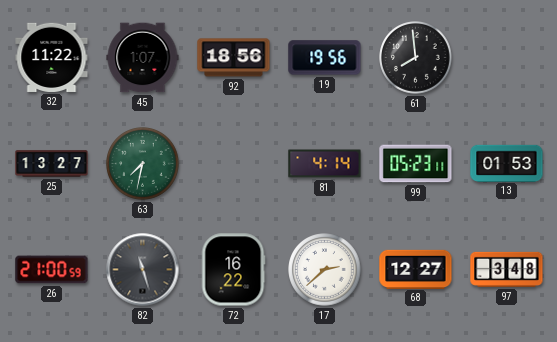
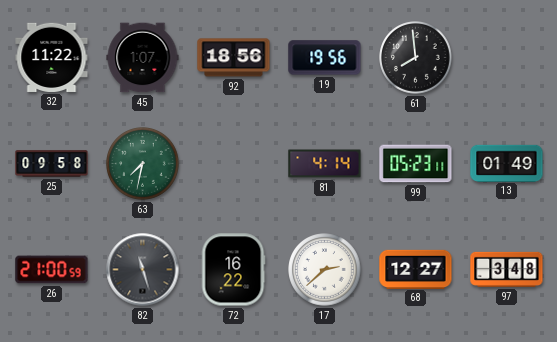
25: 13:27 -> 09:58 (52, 164)
13: 01:53 -> 01:49 (507, 163)
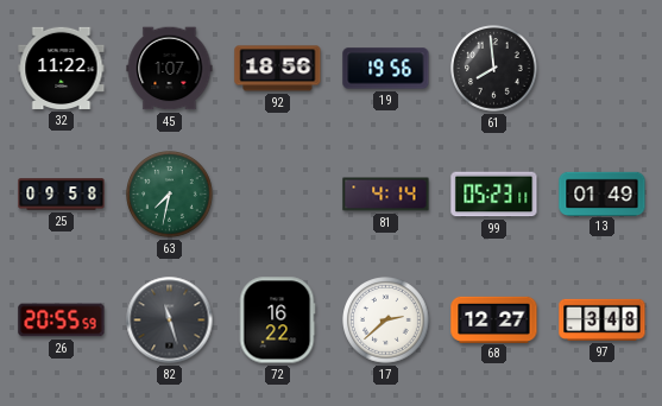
26: 21:00 -> 20:55 (62, 321)
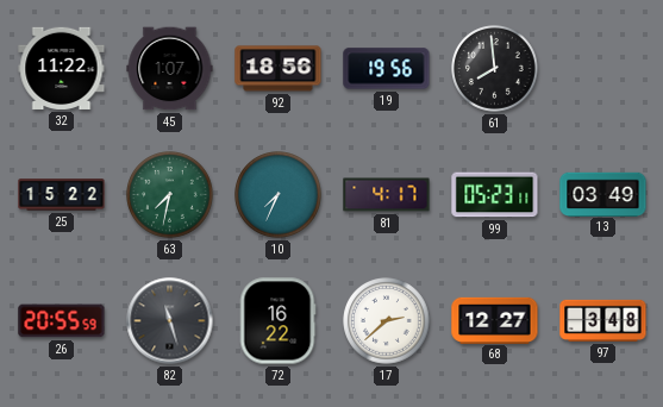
25: 09:58 -> 15:22 (62, 195)
10: none -> 7:34 (279, 195)
81: 4:14 -> 4:17 (387, 195)
13: 01:49 -> 03:49 (603, 194)
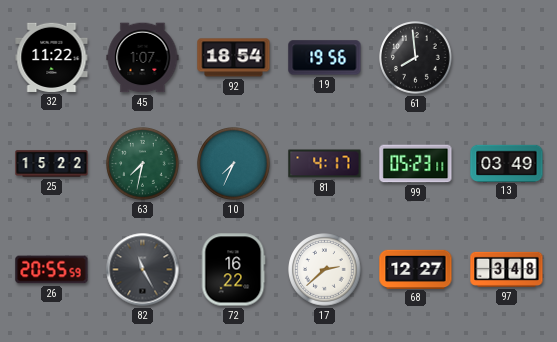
92: 18:56 -> 18:54 (234, 58)
82: 11:27 -> 11:25 (143, 270)
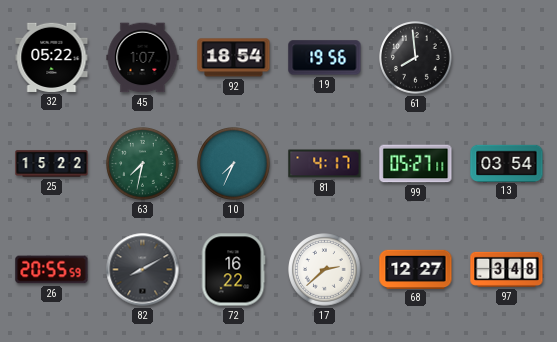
32: 11:22 -> 05:22 (52, 57)
99: 05:23 -> 05:27 (416, 164)
13: 03:49 -> 03:54 (507, 163)
82: 11:25 -> 8:10 (143, 270)
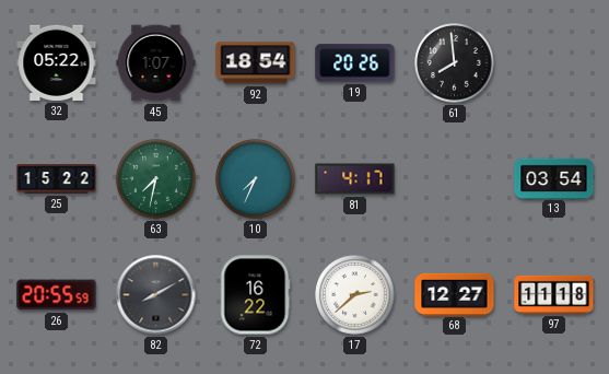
19: 19:56 -> 20:26 (355, 63)
99: 05:27 -> none (416, 164)
97: 3:48 -> 11:18 (554, 294)
